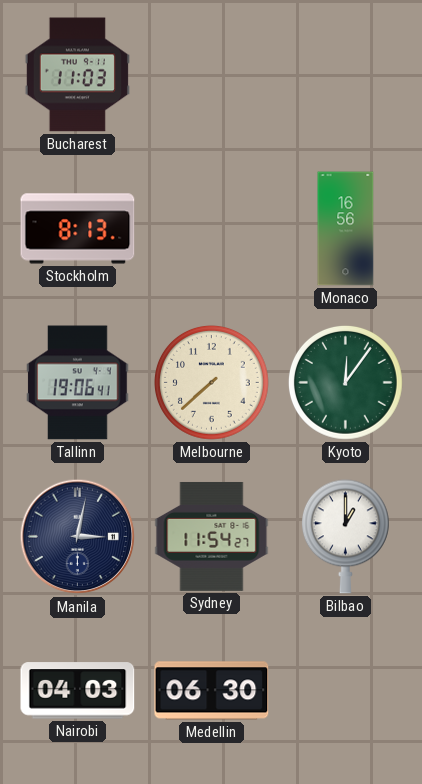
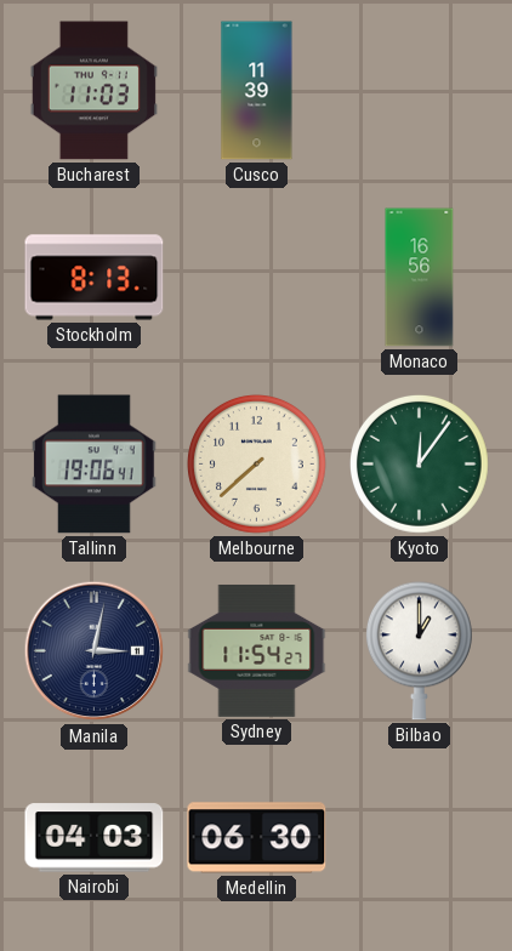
Cusco: none -> 11:39 (257, 91)
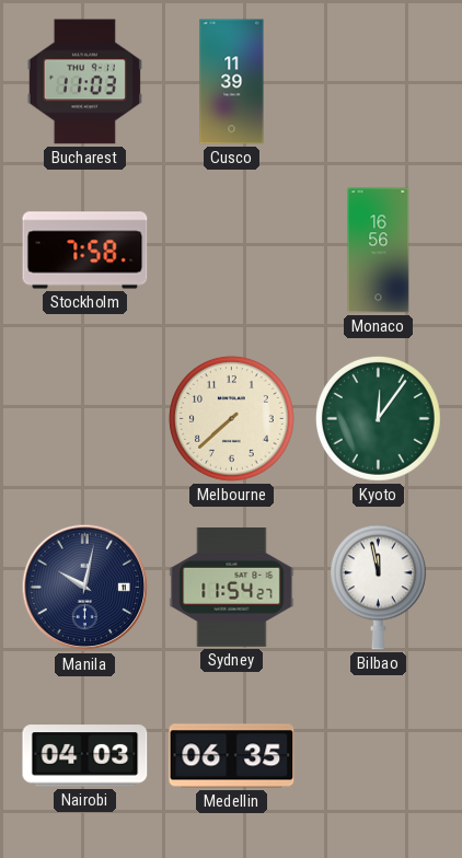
Stockholm: 8:13 -> 7:58 (85, 251)
Tallinn: 19:06 -> none (95, 465)
Manila: 3:02 -> 10:02 (85, 588)
Bilbao: 1:00 -> 11:58 (378, 588)
Medellin: 06:30 -> 06:35 (232, 756)
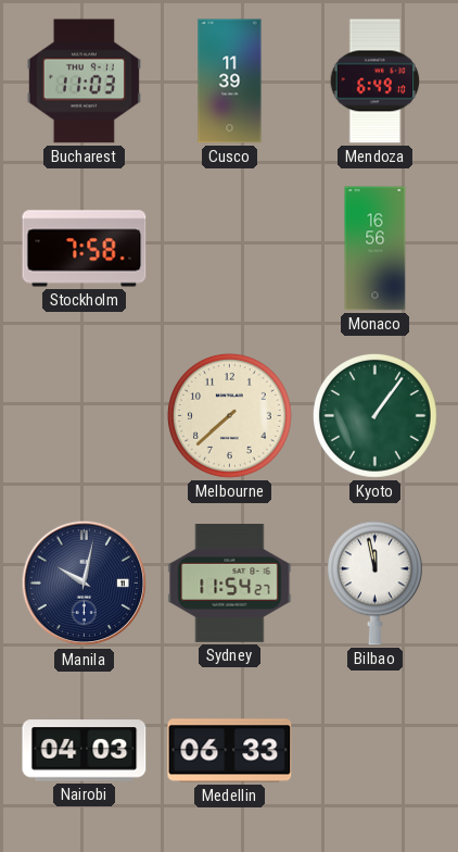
Mendoza: none -> 6:49 (376, 82)
Kyoto: 12:06 -> 1:06 (374, 415)
Medellin: 06:35 -> 06:33 (230, 751)
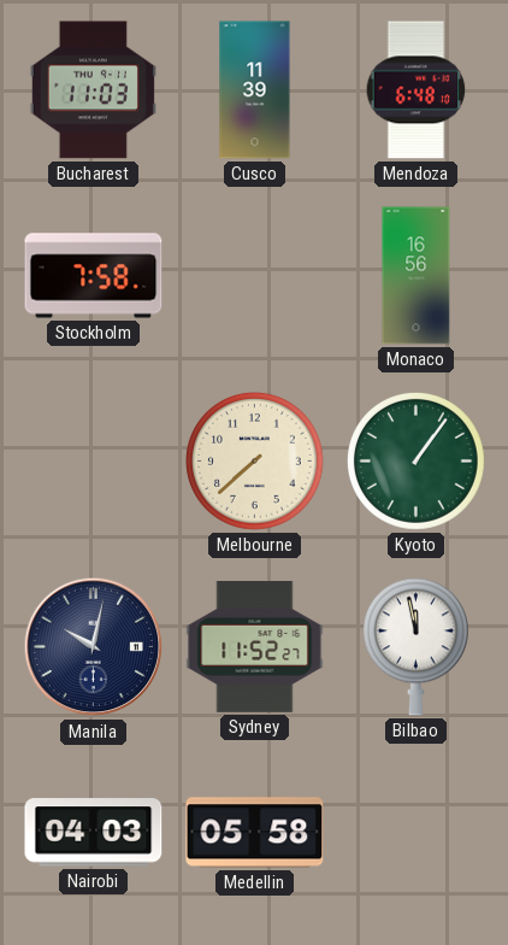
Mendoza: 6:49 -> 6:48 (417, 90)
Sydney: 11:54 -> 11:52 (255, 646)
Medellin: 06:33 -> 05:58 (255, 833)
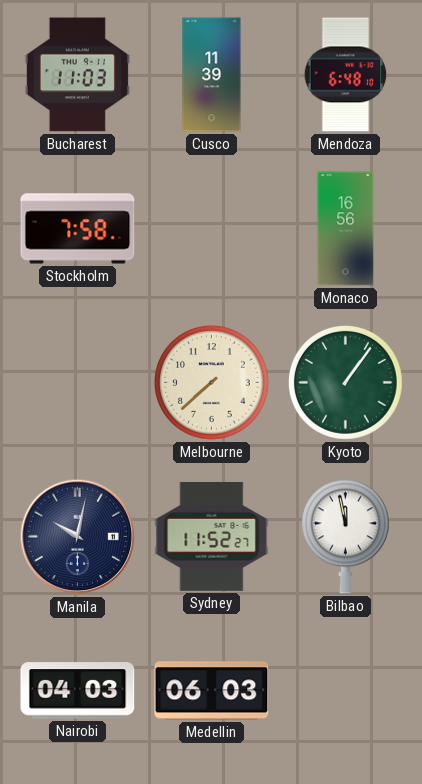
Medellin: 05:58 -> 06:03 (212, 691)
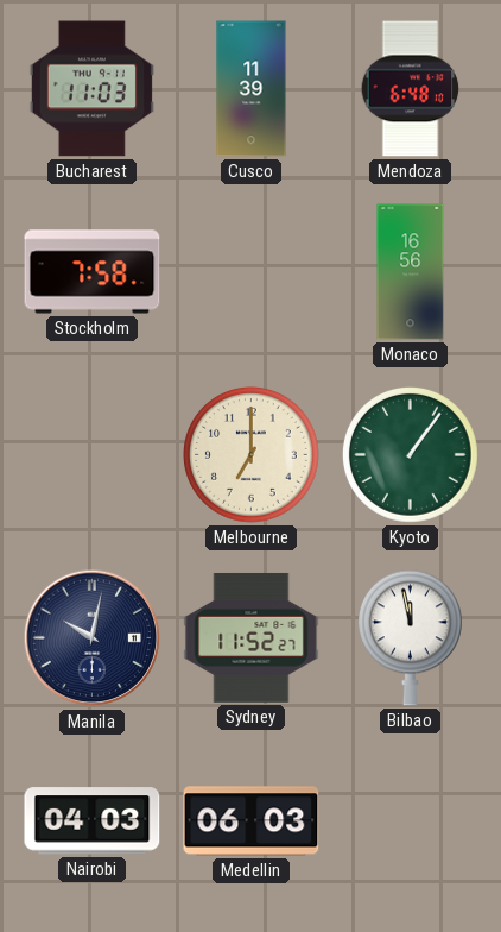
Melbourne: 7:38 -> 7:00 (251, 454)
